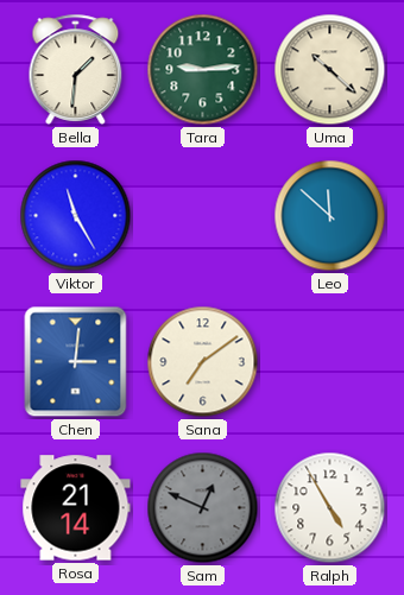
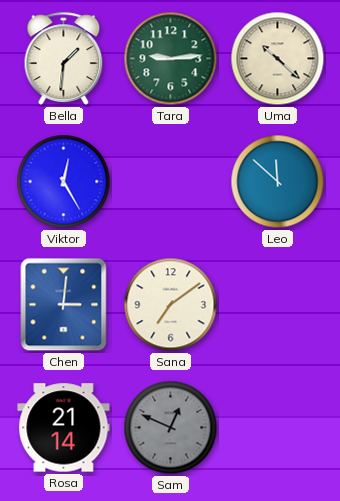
Viktor: 11:25 -> 12:25 (64, 182)
Ralph: 4:55 -> none (330, 508)
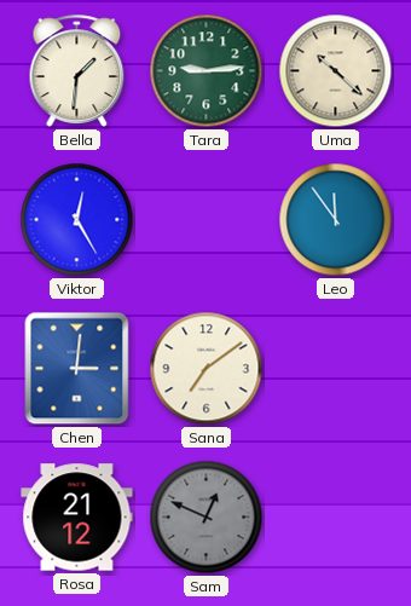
Leo: 11:52 -> 11:54 (336, 220)
Rosa: 21:14 -> 21:12 (77, 518)
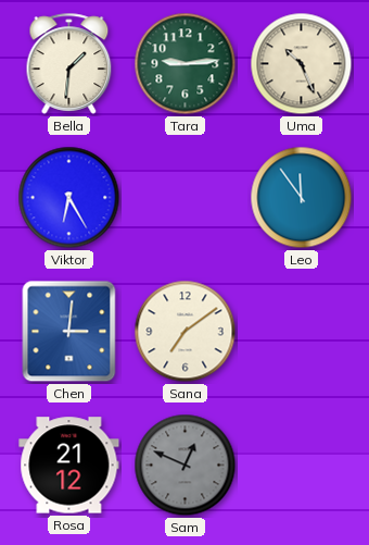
Uma: 10:22 -> 10:26 (302, 64)
Viktor: 12:25 -> 6:25 (69, 198)
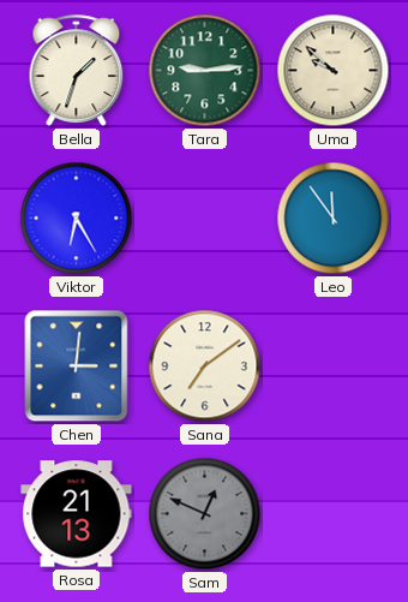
Bella: 1:31 -> 1:33 (77, 70)
Uma: 10:26 -> 9:52 (334, 71)
Rosa: 21:12 -> 21:13 (77, 514)
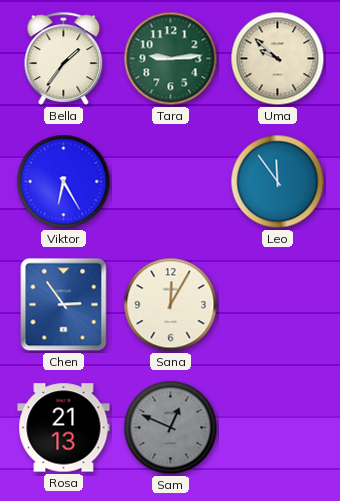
Bella: 1:33 -> 1:36 (64, 58)
Chen: 3:01 -> 2:54 (64, 305)
Sana: 7:09 -> 12:05 (171, 305)
